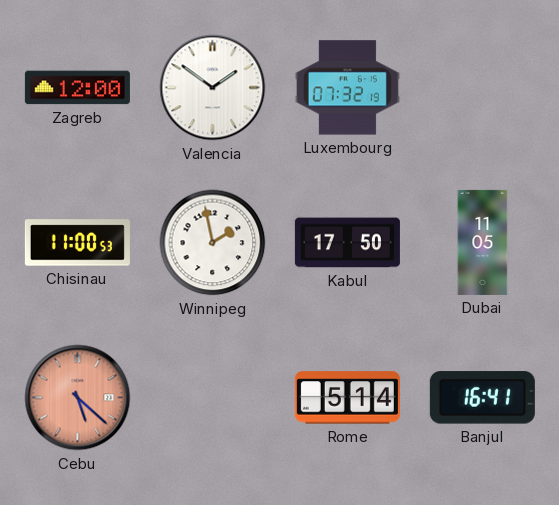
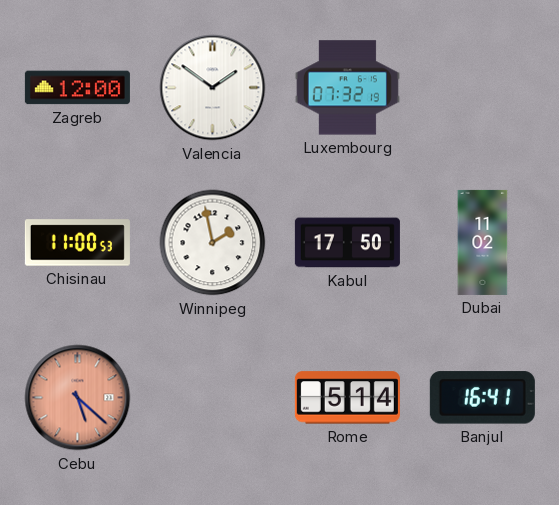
Dubai: 11:05 -> 11:02 (483, 242)
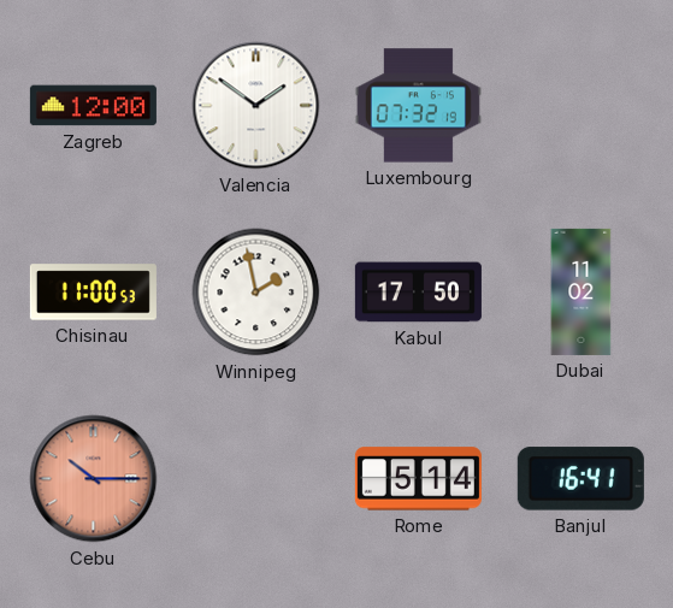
Cebu: 5:22 -> 10:15 (94, 479)
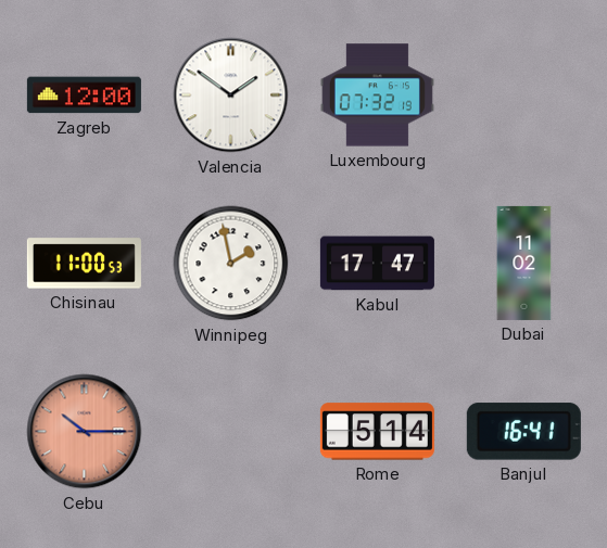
Kabul: 17:50 -> 17:47 (377, 264)
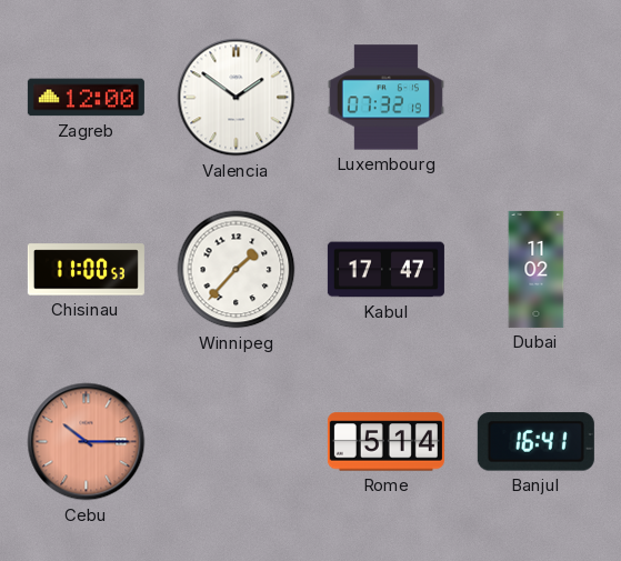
Winnipeg: 1:58 -> 1:37 (237, 270)
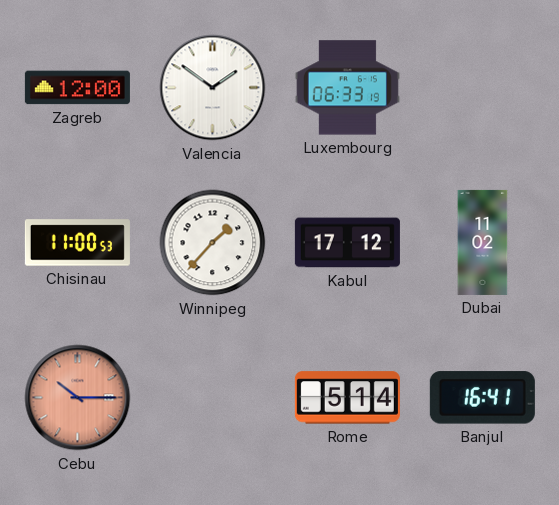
Luxembourg: 07:32 -> 06:33 (347, 88)
Kabul: 17:47 -> 17:12 (347, 243)
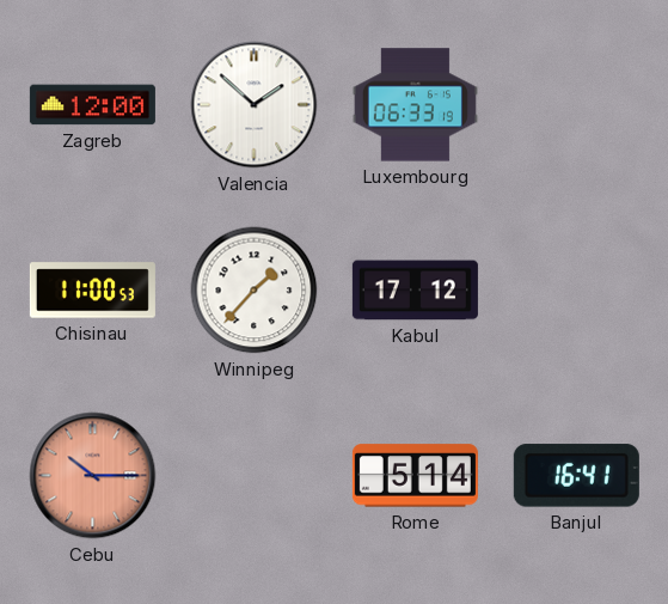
Valencia: 1:51 -> 1:52 (255, 105)
Dubai: 11:02 -> none (483, 242)
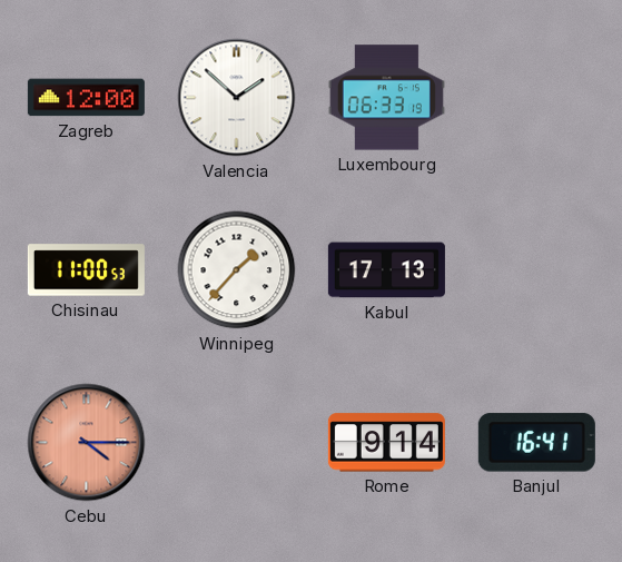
Kabul: 17:12 -> 17:13 (386, 270)
Cebu: 10:15 -> 4:15 (87, 443)
Rome: 5:14 -> 9:14 (386, 443)
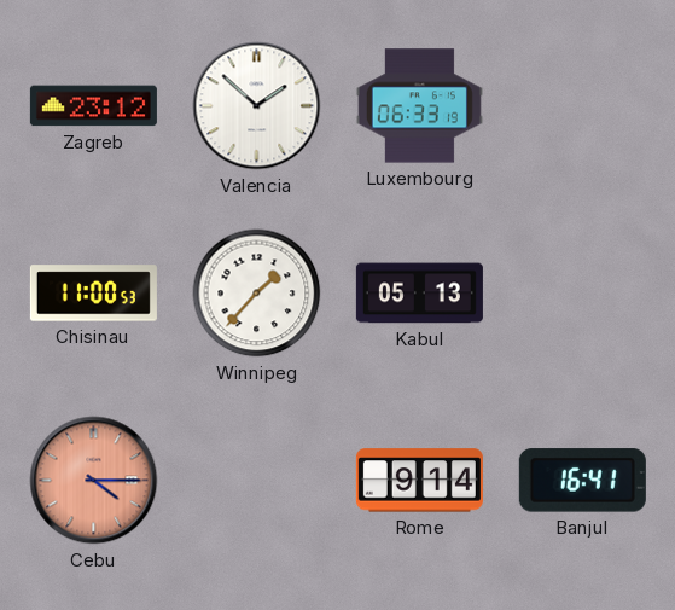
Zagreb: 12:00 -> 23:12 (93, 106)
Kabul: 17:13 -> 05:13 (419, 294)
